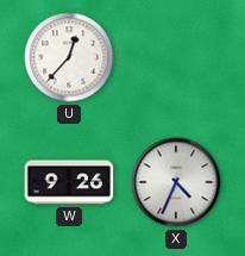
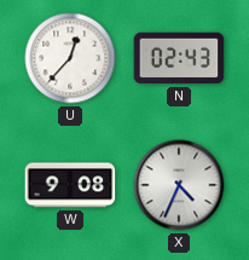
N: none -> 02:43 (179, 58)
W: 9:26 -> 9:08 (70, 185)
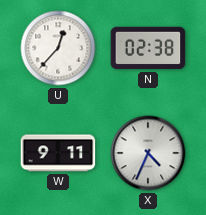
N: 02:43 -> 02:38 (148, 48)
W: 9:08 -> 9:11 (58, 153)
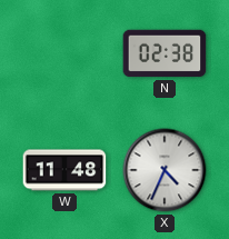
U: 12:37 -> none (58, 48)
W: 9:11 -> 11:48 (64, 170)
